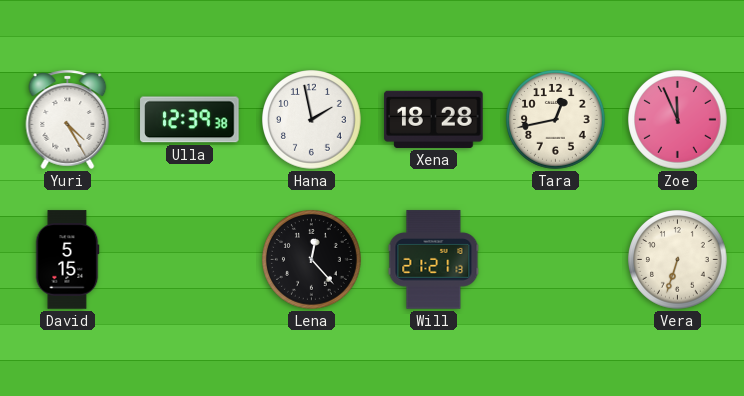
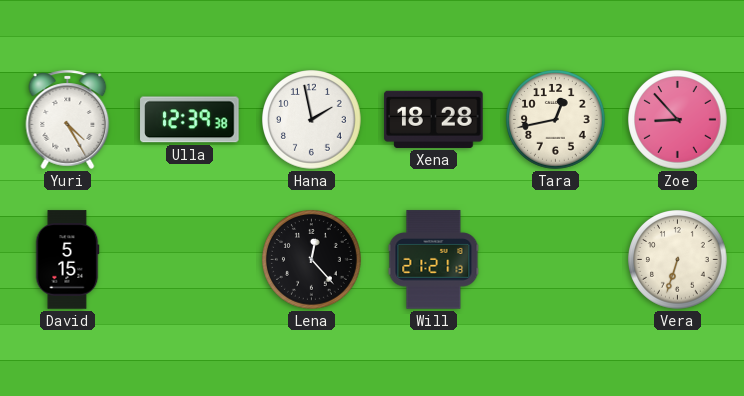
Zoe: 11:56 -> 8:53 (678, 120)
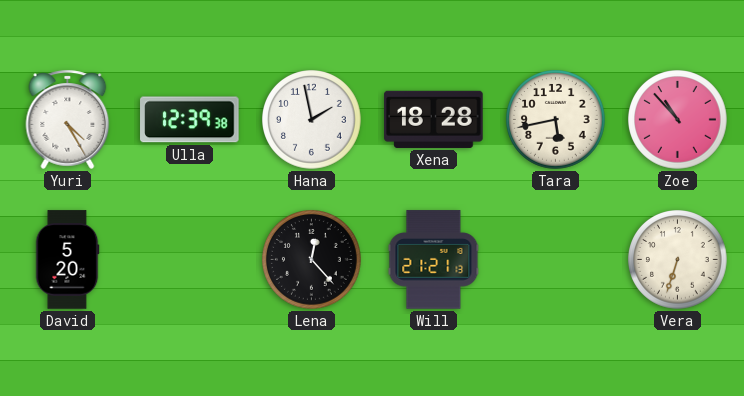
Tara: 12:43 -> 5:43 (556, 120)
Zoe: 8:53 -> 10:53 (678, 120)
David: 5:15 -> 5:20 (67, 260)
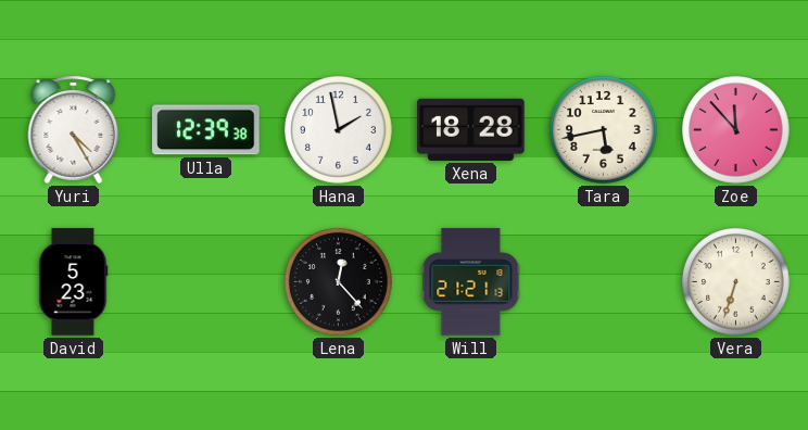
Zoe: 10:53 -> 11:53 (736, 130)
David: 5:20 -> 5:23 (73, 282)
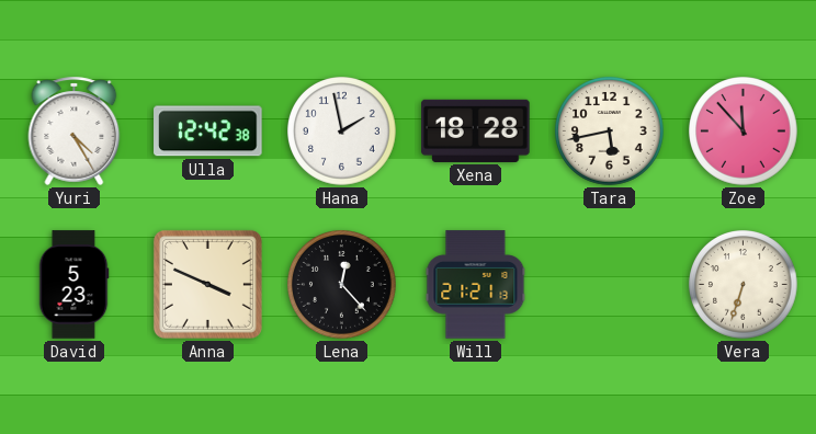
Ulla: 12:39 -> 12:42 (208, 132)
Anna: none -> 3:49 (207, 284)
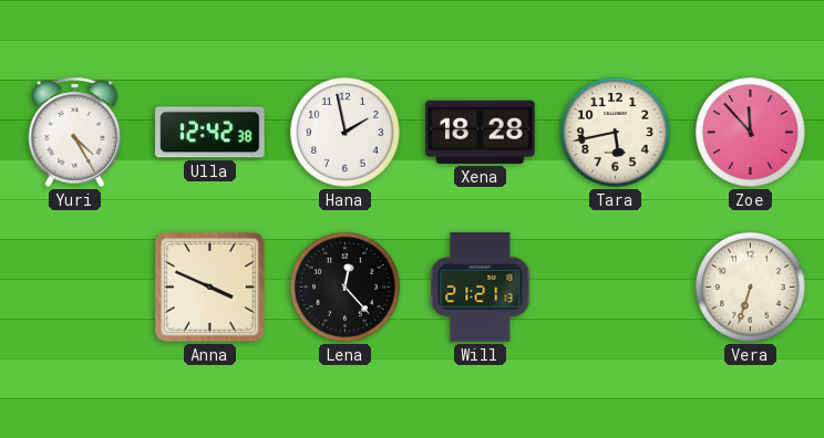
David: 5:23 -> none (73, 285)
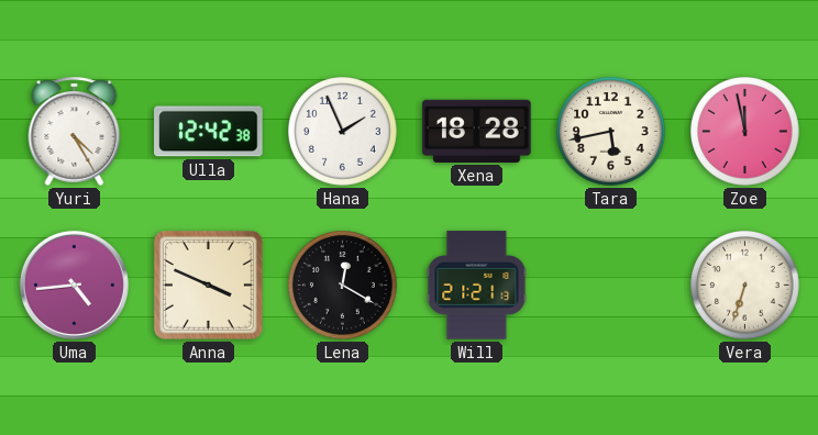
Hana: 1:58 -> 1:56 (343, 132)
Zoe: 11:53 -> 11:58 (745, 132)
Uma: none -> 4:44 (74, 285)
Lena: 12:23 -> 12:20 (343, 286)
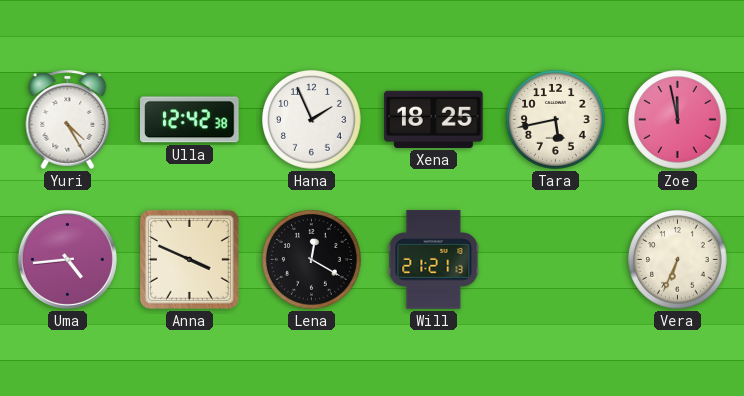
Xena: 18:28 -> 18:25 (434, 119)
Vera: 6:33 -> 6:34 (678, 260)
